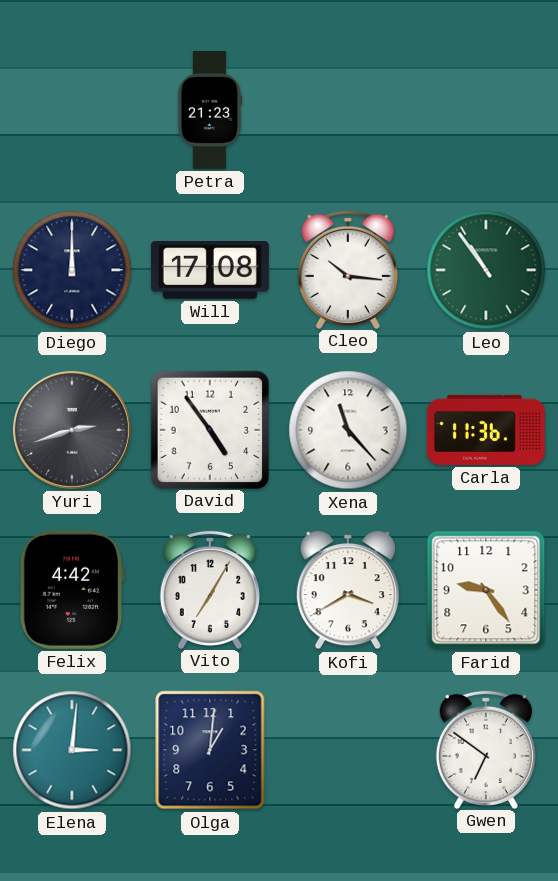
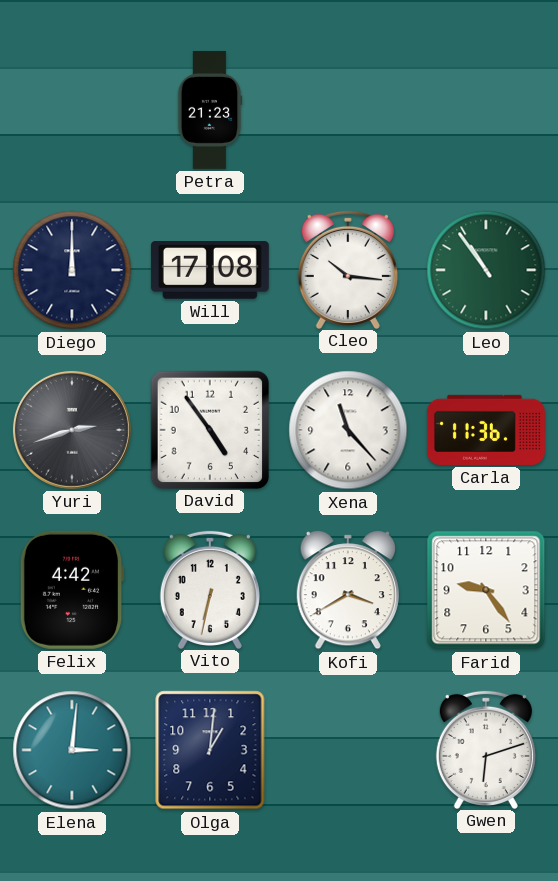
Vito: 7:05 -> 6:32 (210, 589)
Gwen: 6:51 -> 6:12 (486, 749)
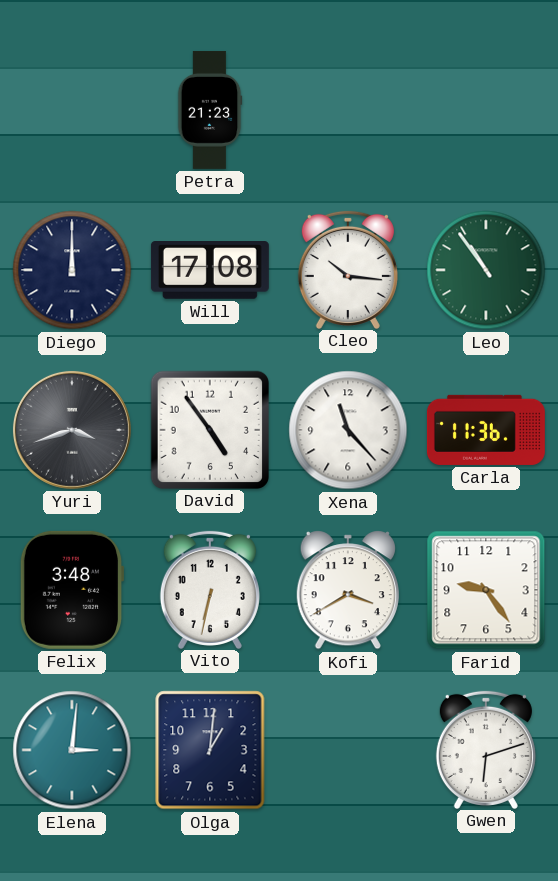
Yuri: 2:42 -> 3:42 (72, 430)
Felix: 4:42 -> 3:48 (72, 590)
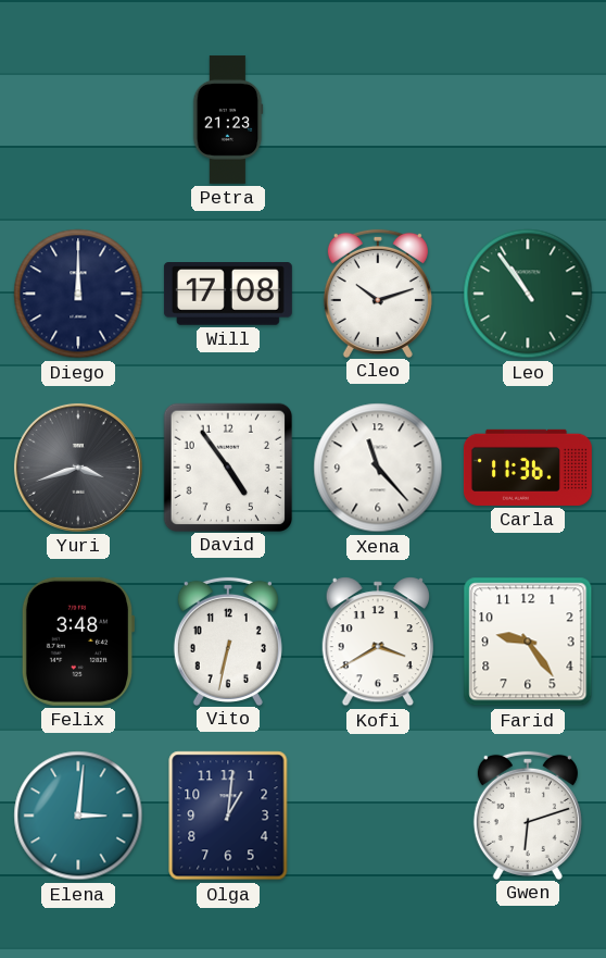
Cleo: 10:16 -> 10:12 (378, 293)
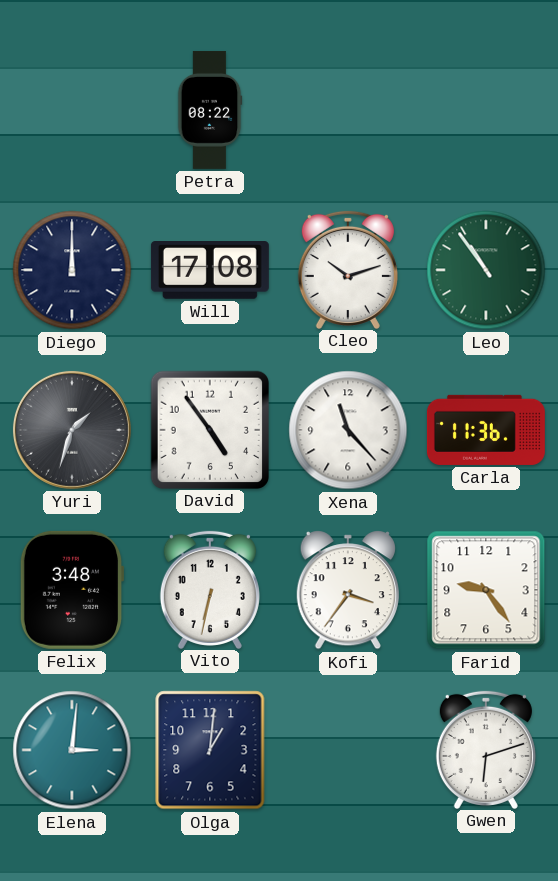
Petra: 21:23 -> 08:22 (210, 110)
Yuri: 3:42 -> 1:33 (72, 430)
Kofi: 3:40 -> 3:36 (348, 590)
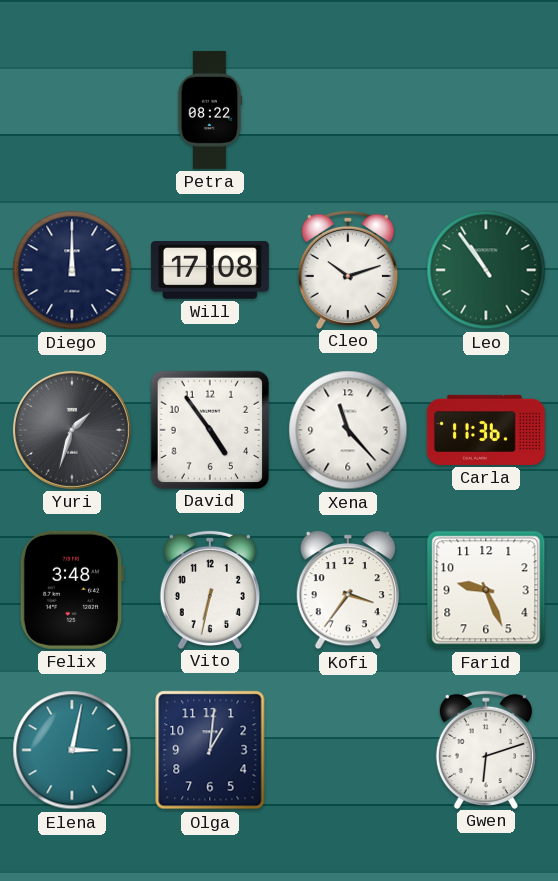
Farid: 9:24 -> 9:26 (486, 590)
Elena: 3:01 -> 3:02 (72, 750)
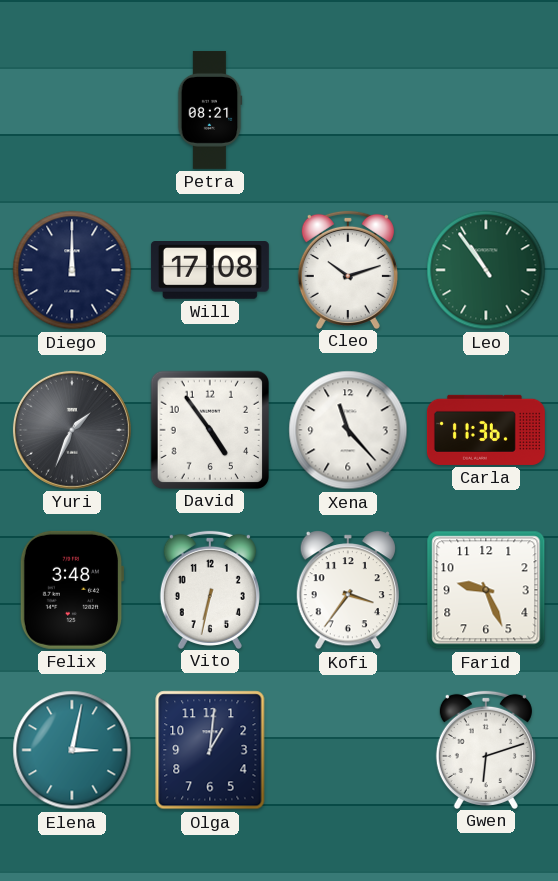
Petra: 08:22 -> 08:21 (210, 110)
Yuri: 1:33 -> 1:34 (72, 430)
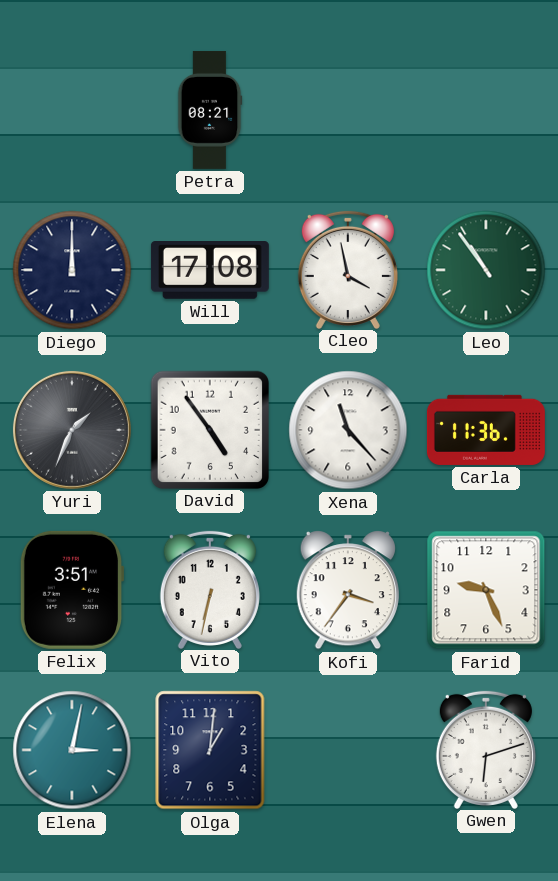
Cleo: 10:12 -> 3:58 (348, 269)
Felix: 3:48 -> 3:51 (72, 590)
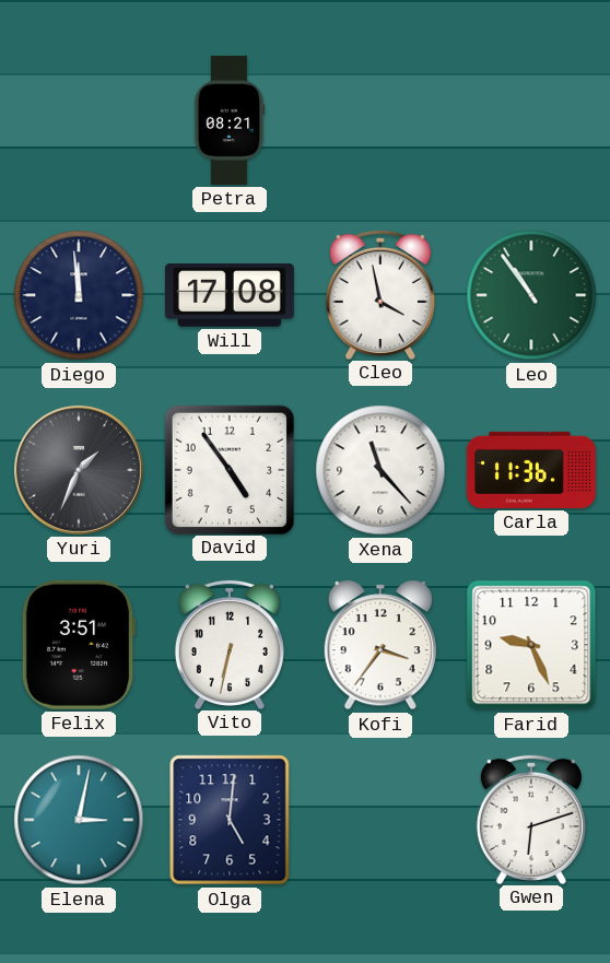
Diego: 12:00 -> 11:59 (79, 295)
Olga: 1:01 -> 5:01 (230, 820)
